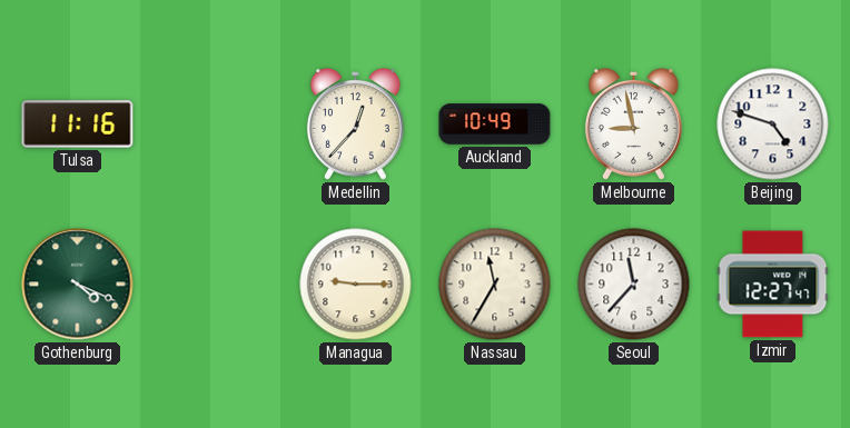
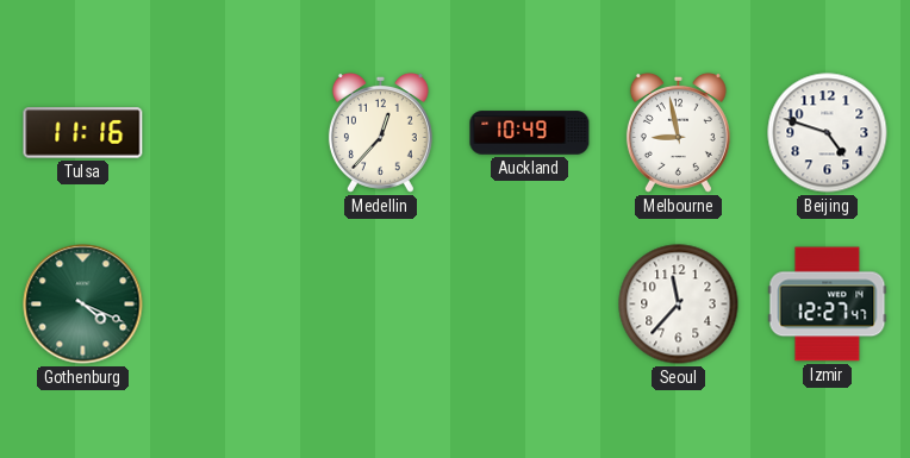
Managua: 9:15 -> none (356, 285)
Nassau: 11:35 -> none (495, 285)
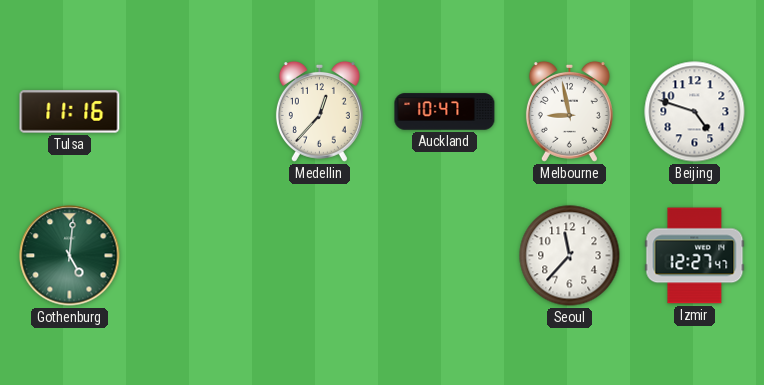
Auckland: 10:49 -> 10:47 (445, 112)
Gothenburg: 4:19 -> 5:01 (70, 256)
